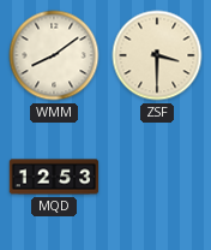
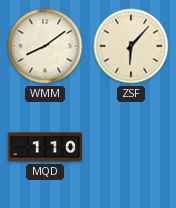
ZSF: 3:30 -> 6:07 (131, 46)
MQD: 12:53 -> 1:10 (45, 147)
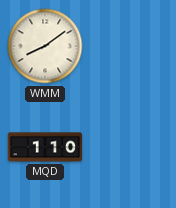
ZSF: 6:07 -> none (131, 46)
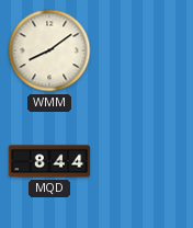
MQD: 1:10 -> 8:44 (49, 161)
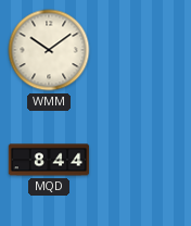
WMM: 8:09 -> 10:09 (49, 50)
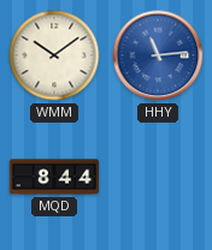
HHY: none -> 11:14 (158, 55)
